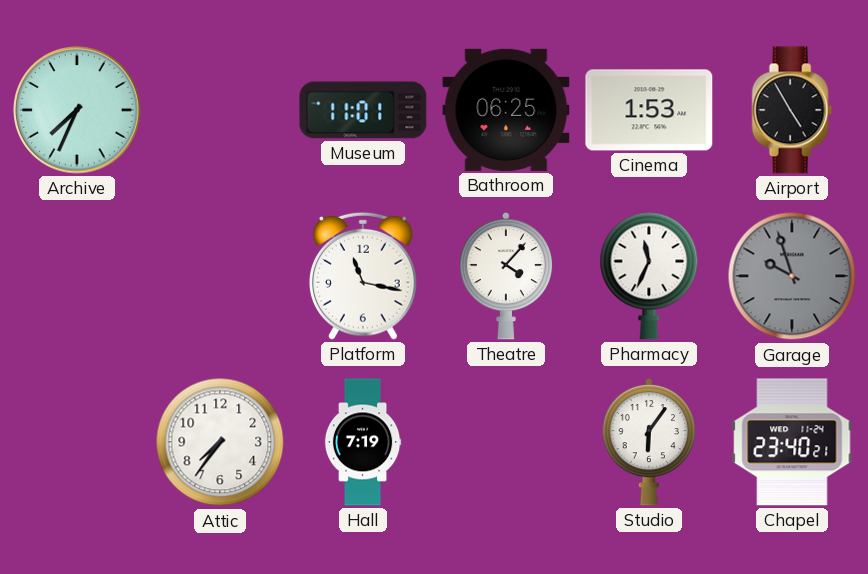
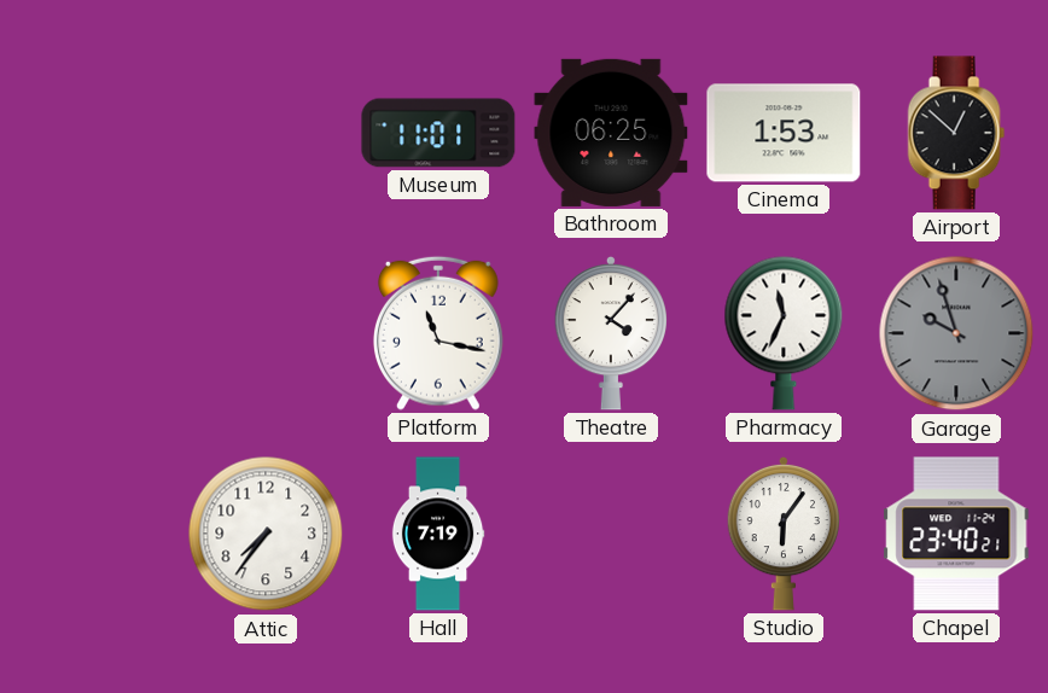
Archive: 7:34 -> none (77, 110)
Airport: 4:55 -> 12:52 (956, 133)
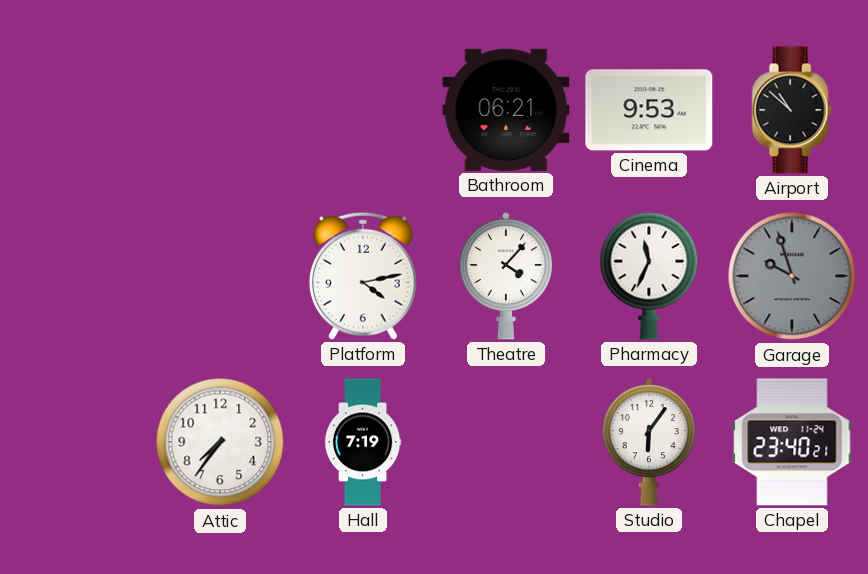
Museum: 11:01 -> none (438, 133)
Bathroom: 06:25 -> 06:21 (506, 110)
Cinema: 1:53 -> 9:53 (649, 110)
Airport: 12:52 -> 10:52 (792, 110)
Platform: 11:17 -> 4:13 (363, 276)
